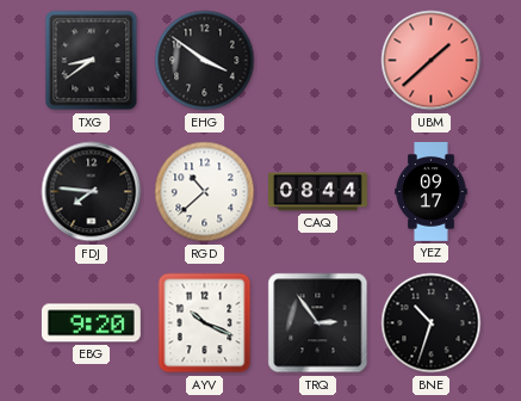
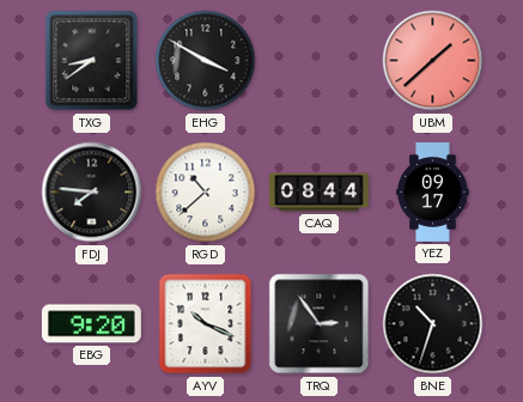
EHG: 3:51 -> 3:50 (206, 61)
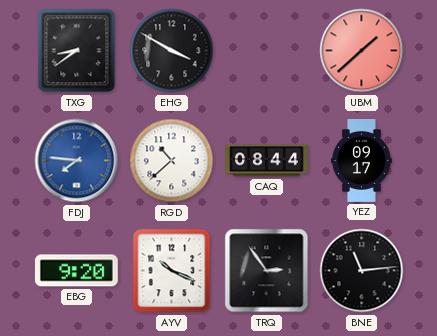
FDJ dial: black -> blue (77, 161)
BNE: 10:33 -> 11:14 (362, 271)
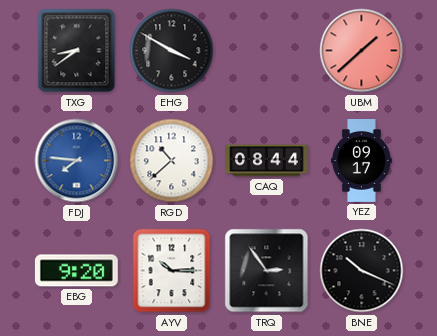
AYV: 10:19 -> 10:15 (172, 271)
BNE: 11:14 -> 10:19 (362, 271)
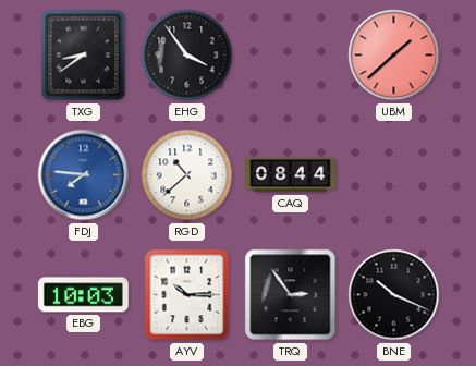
EHG: 3:50 -> 3:54 (187, 56)
YEZ: 09:17 -> none (362, 161)
EBG: 9:20 -> 10:03 (83, 295)
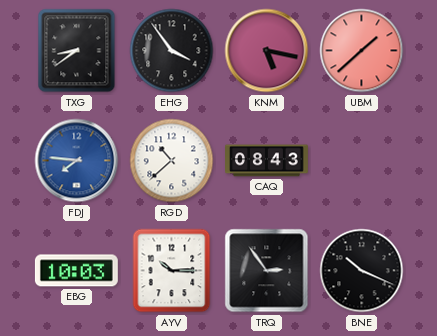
KNM: none -> 5:17 (267, 51)
CAQ: 08:44 -> 08:43 (267, 161)
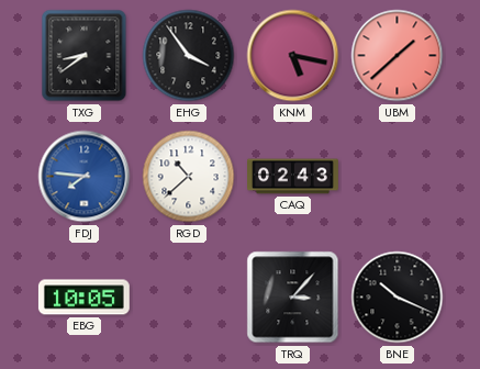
CAQ: 08:43 -> 02:43 (293, 177)
EBG: 10:03 -> 10:05 (83, 298)
AYV: 10:15 -> none (172, 271)
TRQ: 2:54 -> 3:07 (293, 298)
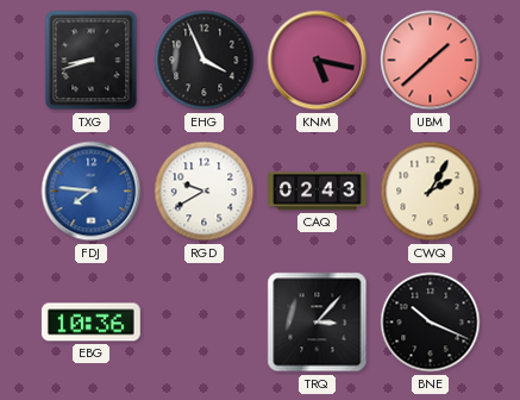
TXG: 8:39 -> 8:42 (92, 61)
EHG: 3:54 -> 3:56 (205, 61)
RGD: 10:38 -> 9:40 (205, 192)
CWQ: none -> 2:05 (431, 192)
EBG: 10:05 -> 10:36 (90, 323)
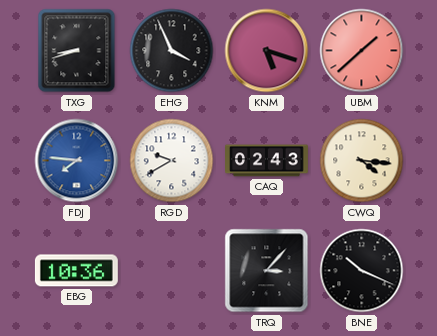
KNM: 5:17 -> 5:18 (267, 51)
CWQ: 2:05 -> 4:16 (362, 161)
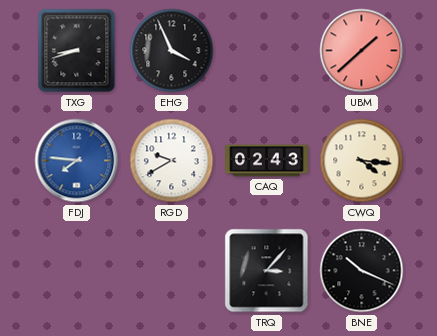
KNM: 5:18 -> none (267, 51)
EBG: 10:36 -> none (76, 271)
